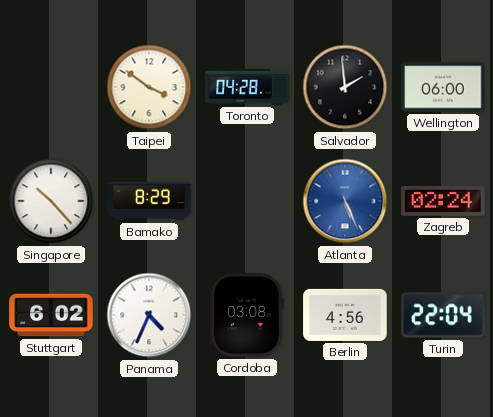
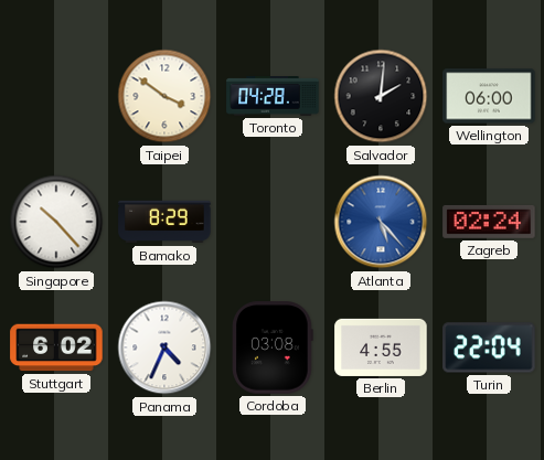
Salvador: 1:59 -> 2:01 (381, 96)
Atlanta: 5:26 -> 5:23 (381, 222)
Berlin: 4:56 -> 4:55 (381, 347)
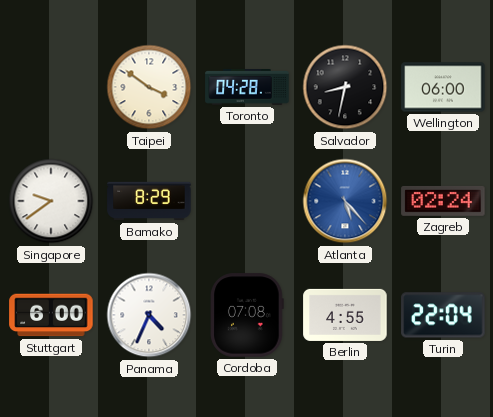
Salvador: 2:01 -> 8:32 (345, 87)
Singapore: 10:23 -> 9:39 (51, 201)
Stuttgart: 6:02 -> 6:00 (51, 315)
Cordoba: 03:08 -> 07:08 (247, 315)
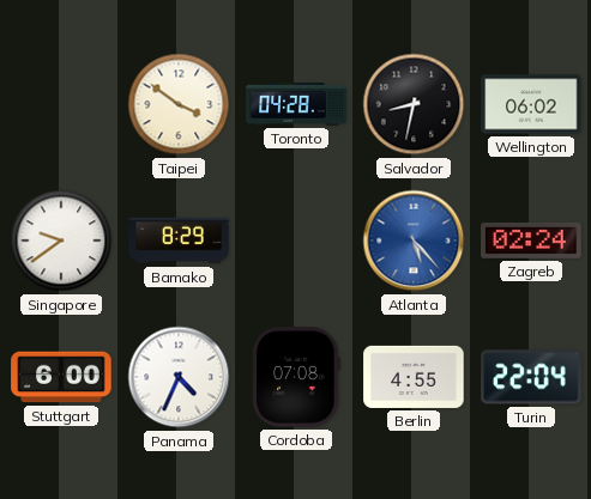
Wellington: 06:00 -> 06:02 (531, 104)
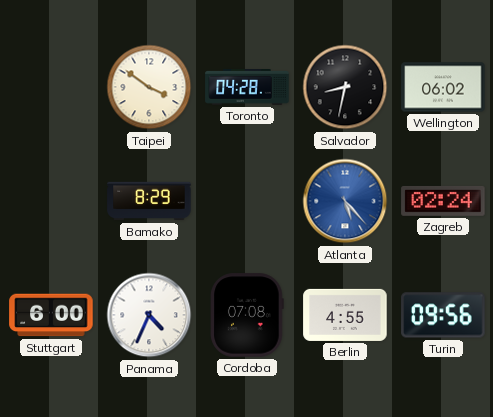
Singapore: 9:39 -> none (61, 241)
Turin: 22:04 -> 09:56 (443, 315)
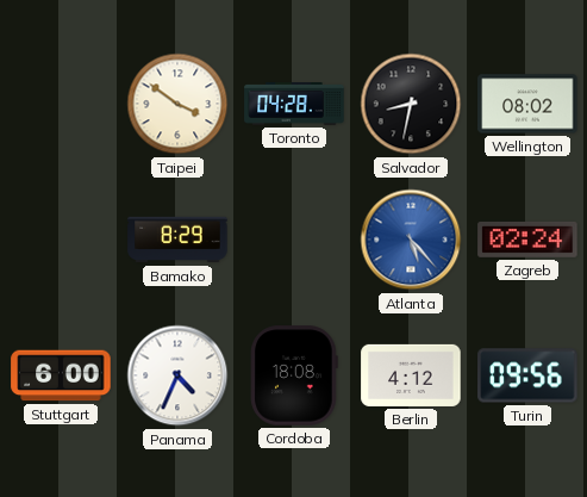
Wellington: 06:02 -> 08:02 (527, 104)
Cordoba: 07:08 -> 18:08 (294, 375)
Berlin: 4:55 -> 4:12 (411, 375)
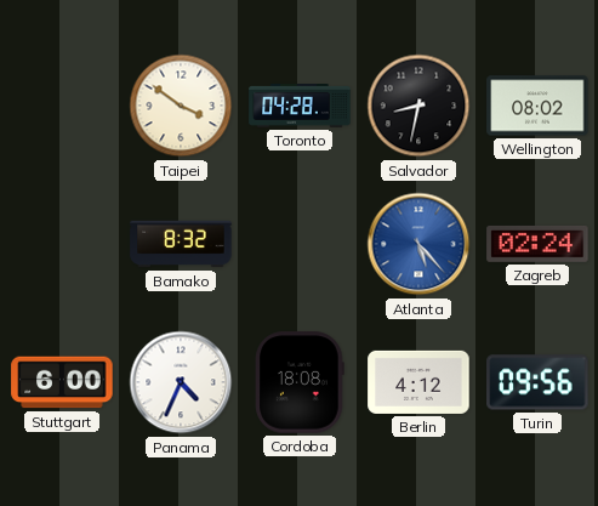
Bamako: 8:29 -> 8:32 (181, 244)
